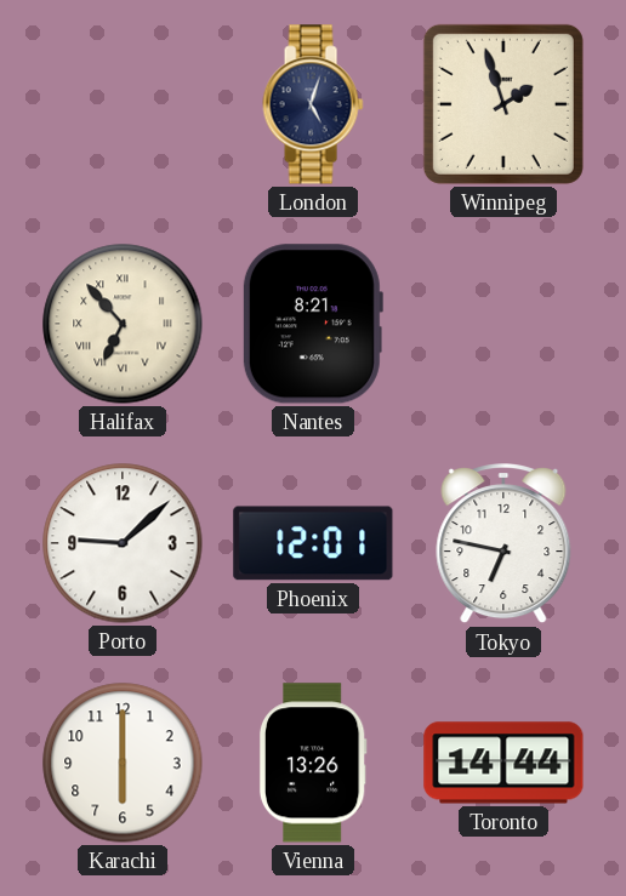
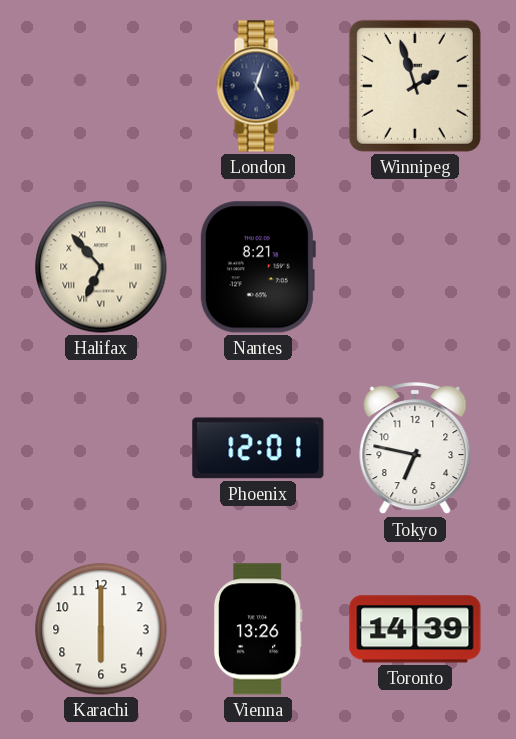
Porto: 9:08 -> none (123, 543)
Toronto: 14:44 -> 14:39 (415, 629)
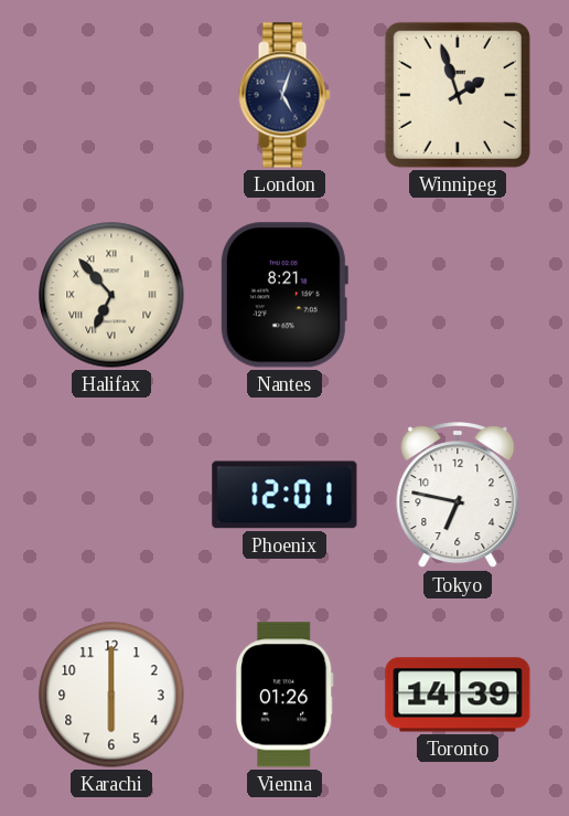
Vienna: 13:26 -> 01:26 (284, 695)
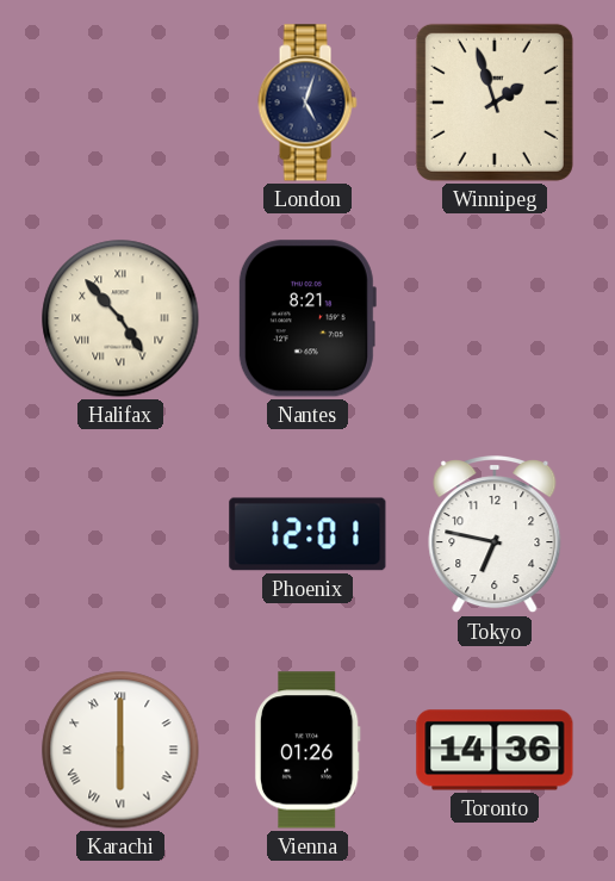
Halifax: 6:53 -> 4:53 (120, 318)
Karachi numerals: Arabic -> Roman (120, 750)
Toronto: 14:39 -> 14:36 (495, 750)
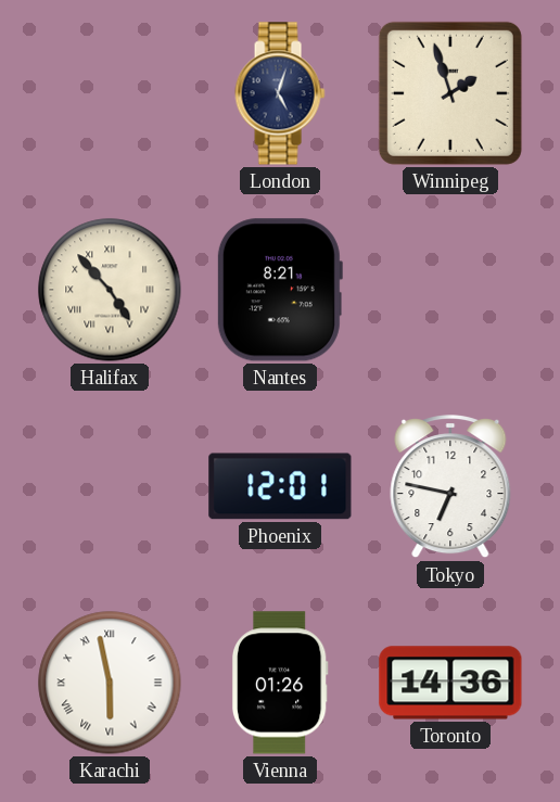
Karachi: 6:00 -> 5:58 (110, 683)
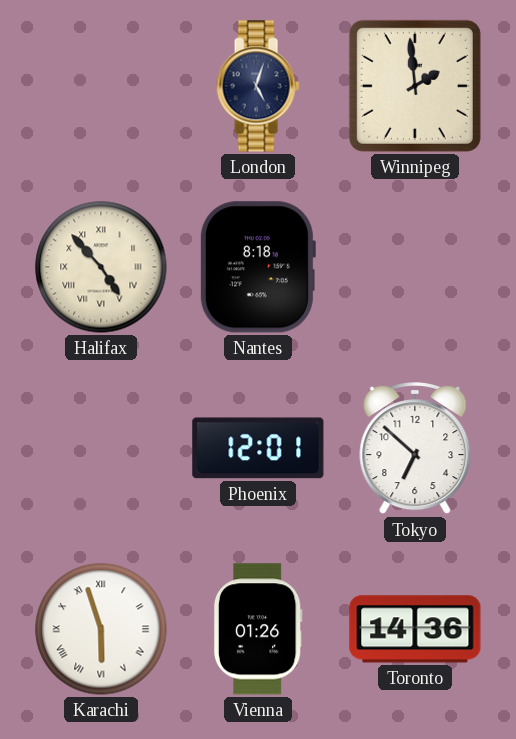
Winnipeg: 1:57 -> 1:59 (415, 86)
Nantes: 8:21 -> 8:18 (257, 267)
Tokyo: 6:47 -> 6:52 (415, 449)
Karachi: 5:58 -> 5:57 (101, 629)
